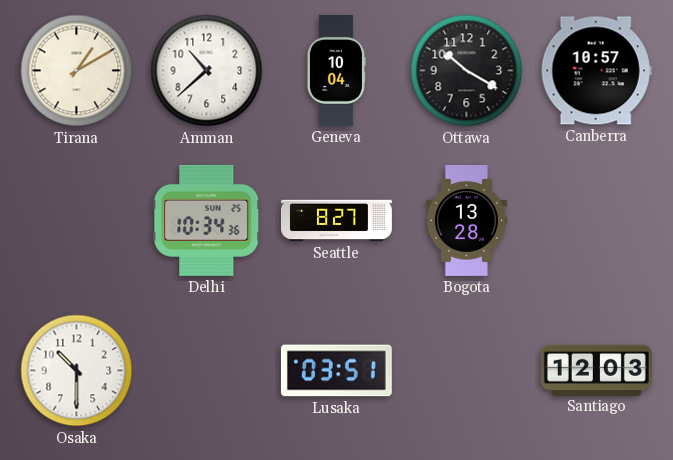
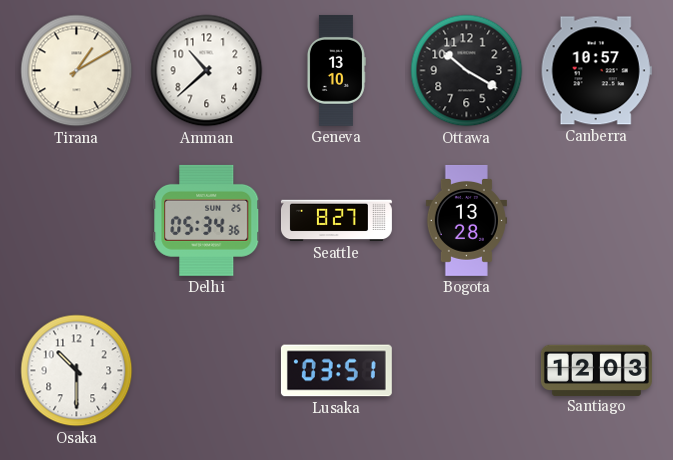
Geneva: 10:04 -> 13:10 (336, 70)
Delhi: 10:34 -> 05:34 (207, 220)
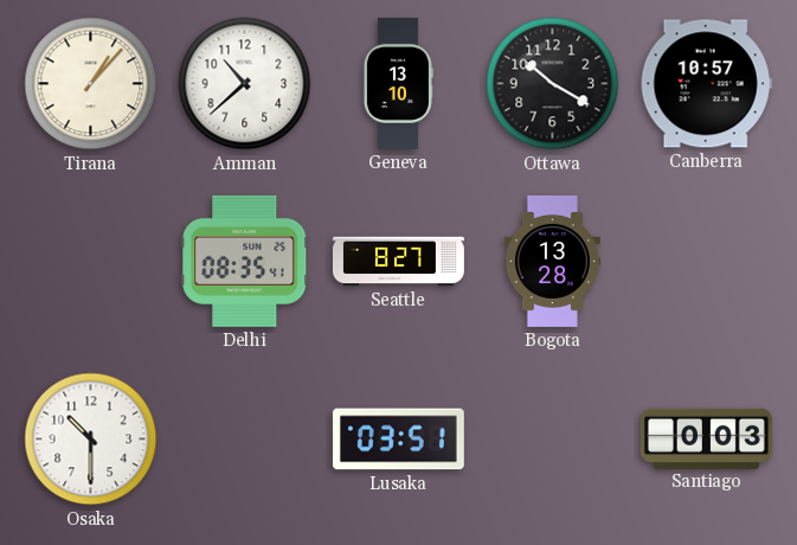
Tirana: 1:10 -> 1:07 (91, 84)
Delhi: 05:34 -> 08:35 (245, 261)
Santiago: 12:03 -> 0:03 (706, 438)
